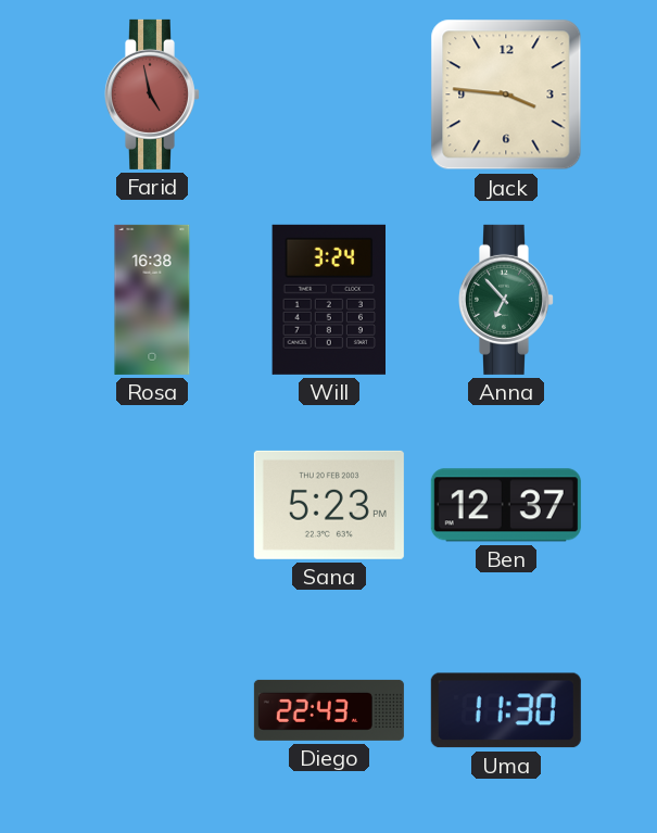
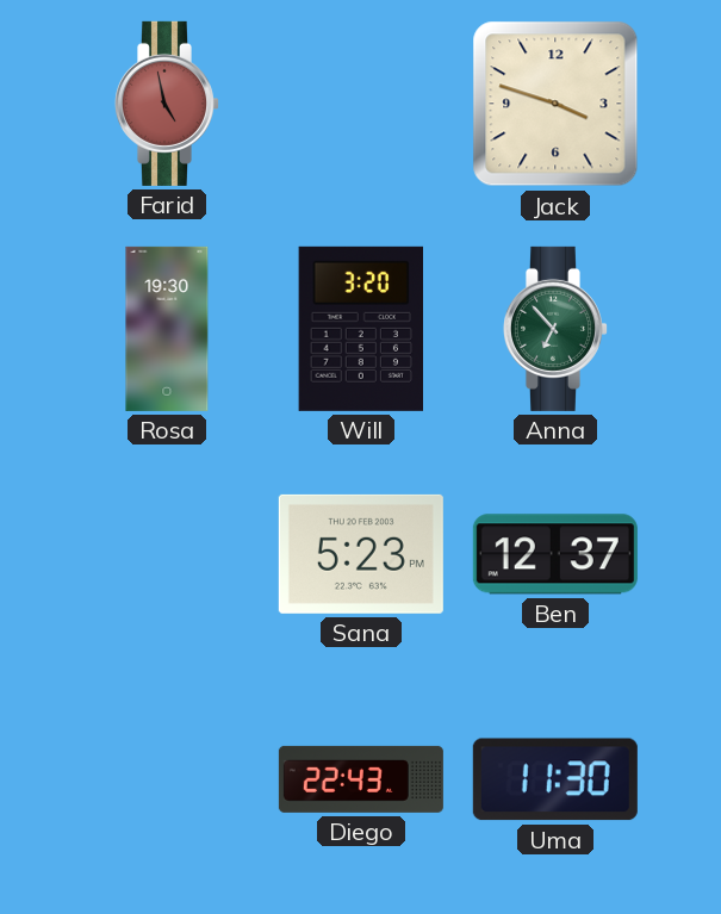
Jack: 3:46 -> 3:48 (555, 104)
Rosa: 16:38 -> 19:30 (167, 329)
Will: 3:24 -> 3:20 (360, 329)
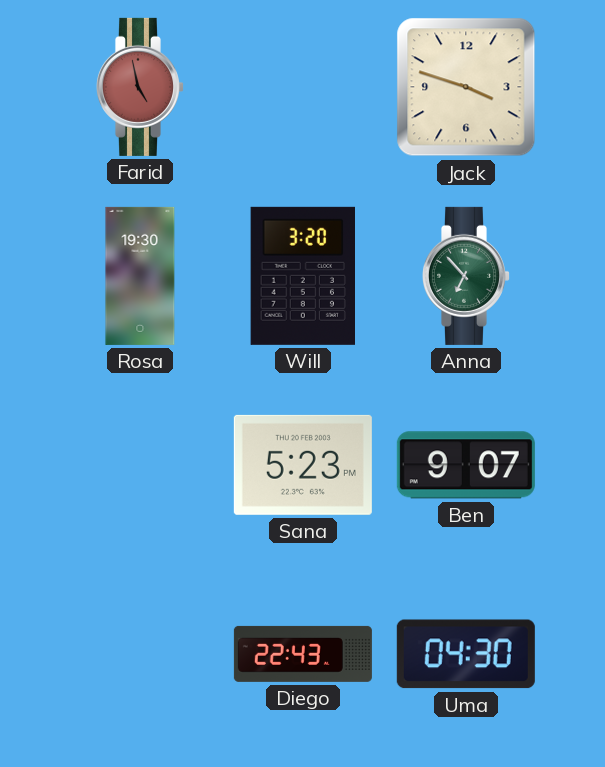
Ben: 12:37 -> 9:07 (466, 465)
Uma: 11:30 -> 04:30 (466, 654)
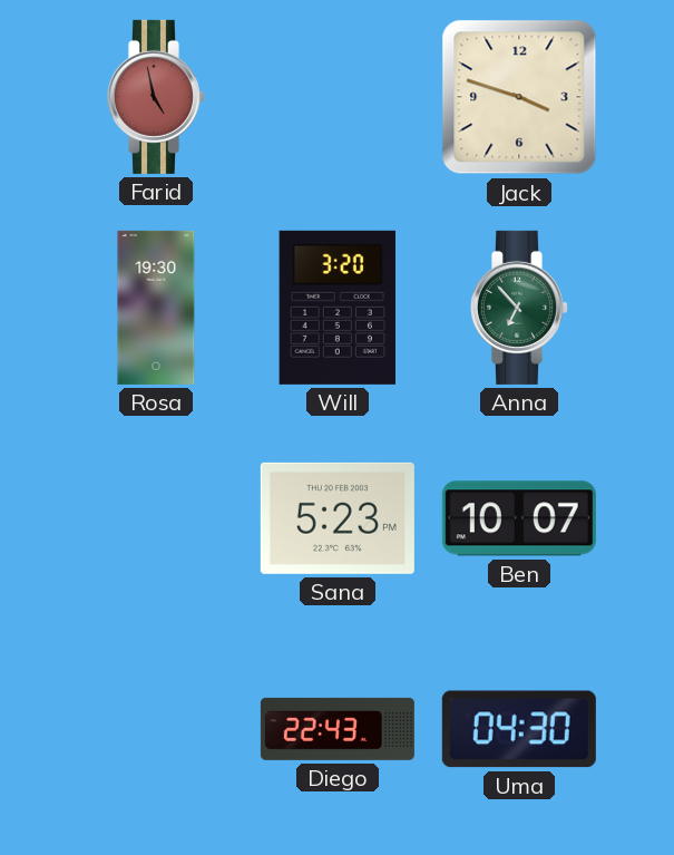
Ben: 9:07 -> 10:07 (519, 518)
